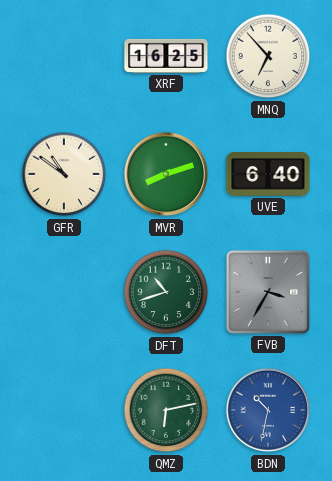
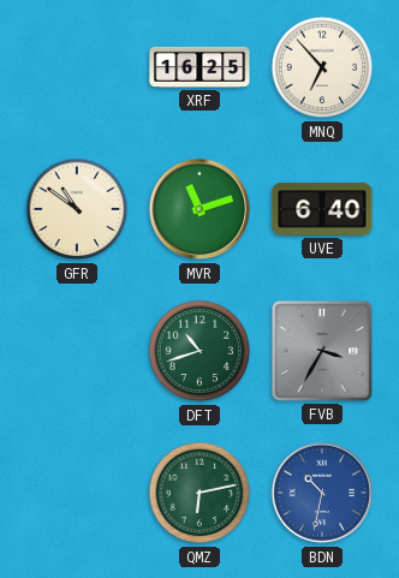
MVR: 8:12 -> 11:12 (199, 209)
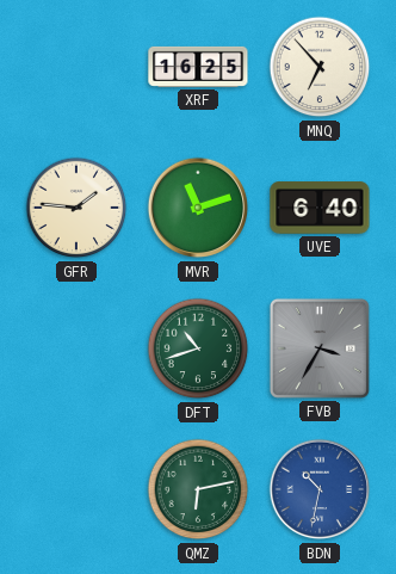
GFR: 10:51 -> 1:46 (76, 208)
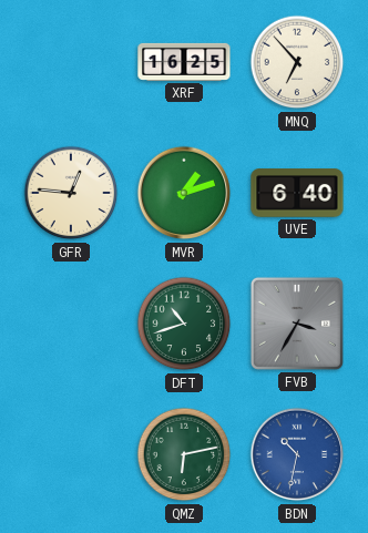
GFR: 1:46 -> 12:46 (71, 193)
MVR: 11:12 -> 1:12 (184, 193)
